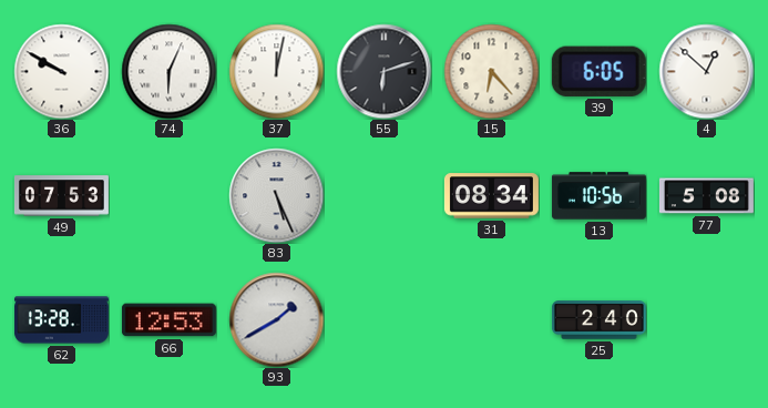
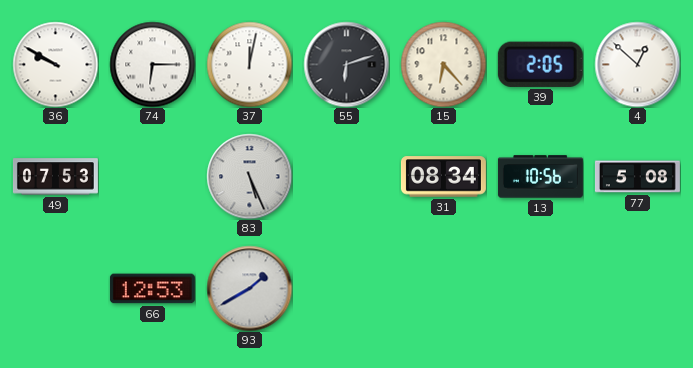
74: 6:04 -> 6:15 (152, 64)
39: 6:05 -> 2:05 (540, 64)
62: 13:28 -> none (61, 320)
25: 2:40 -> none (598, 320)
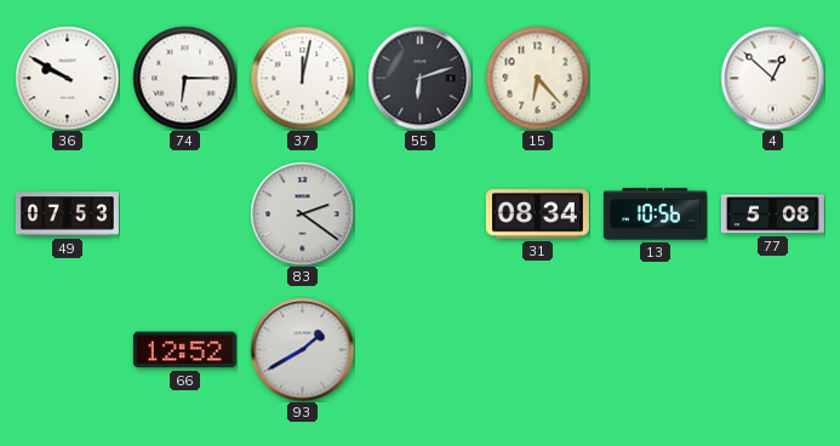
39: 2:05 -> none (540, 64)
83: 5:26 -> 2:21 (302, 213)
66: 12:53 -> 12:52 (184, 350)
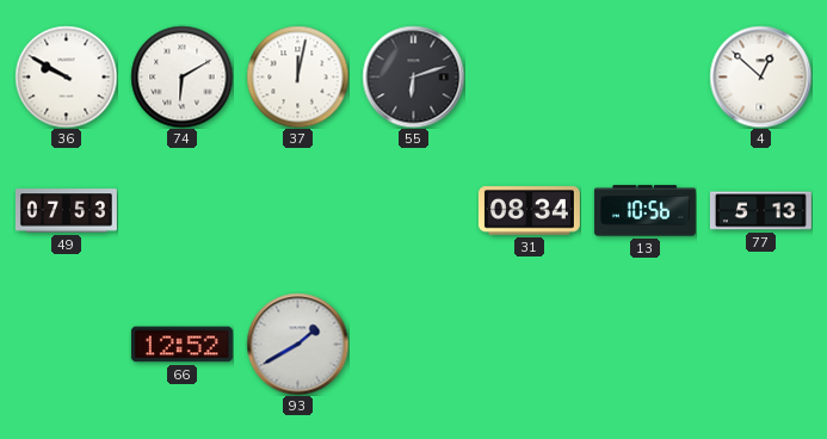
74: 6:15 -> 6:10 (181, 76)
15: 6:23 -> none (537, 78)
83: 2:21 -> none (302, 213)
77: 5:08 -> 5:13 (760, 211)
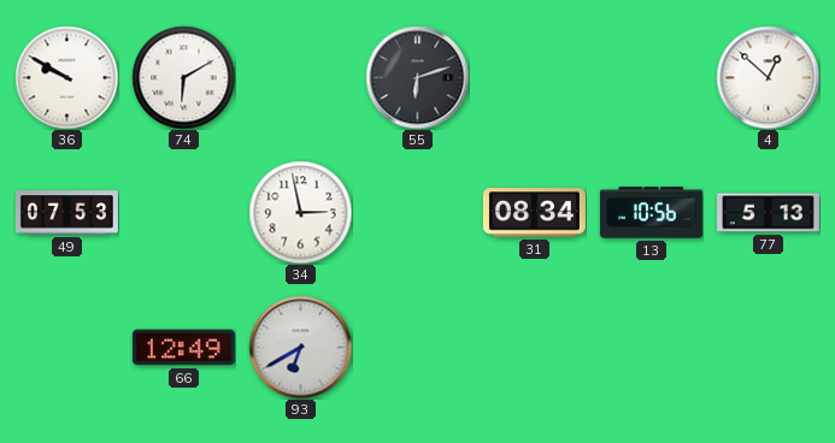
37: 12:02 -> none (297, 76)
34: none -> 2:58 (300, 212)
66: 12:52 -> 12:49 (183, 348)
93: 1:40 -> 6:40 (300, 347)
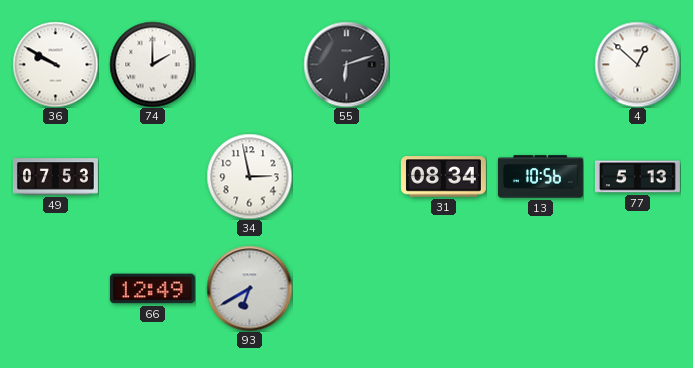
74: 6:10 -> 2:00 (152, 64)
